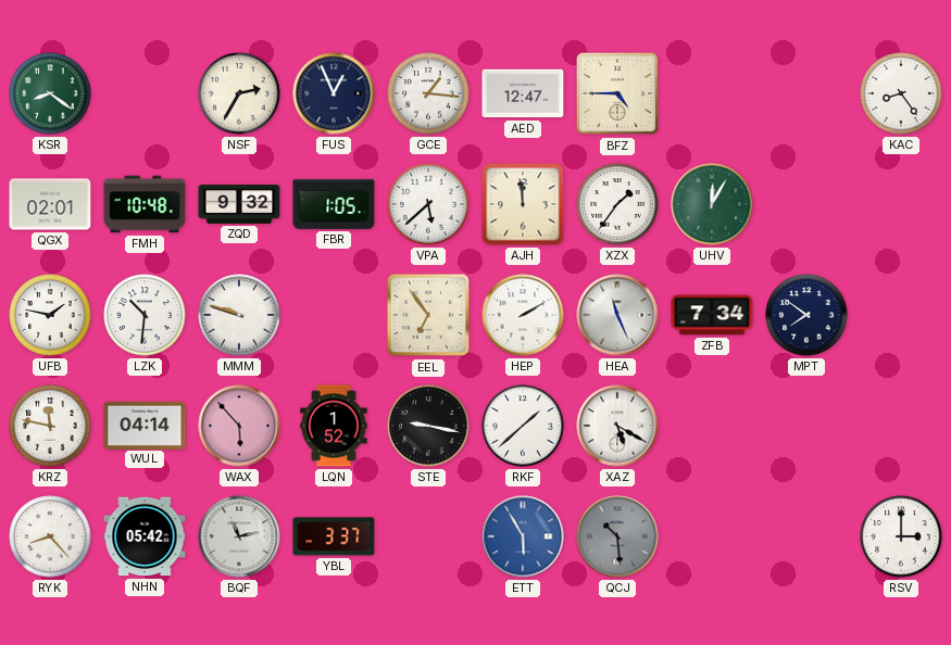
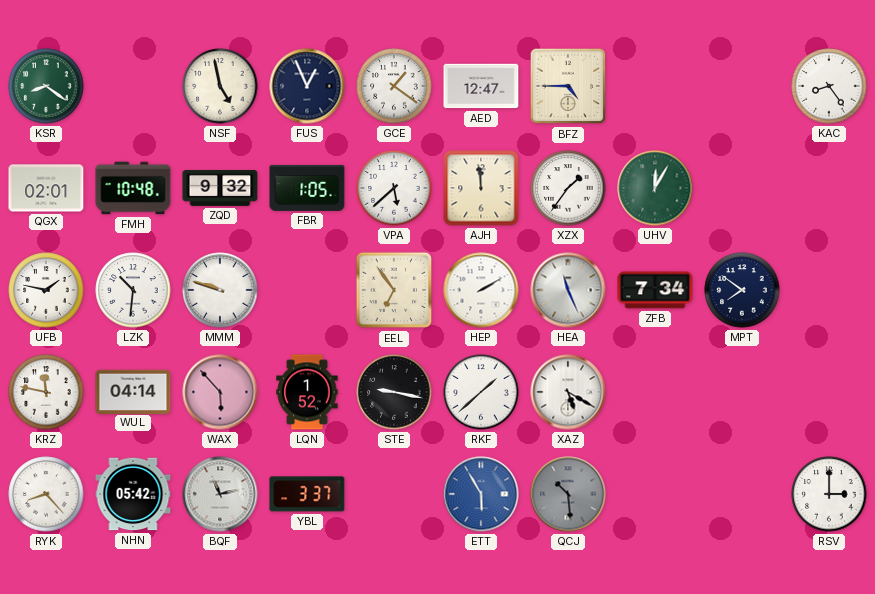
NSF: 2:35 -> 4:58 (220, 86)
GCE: 1:16 -> 1:21 (394, 86)
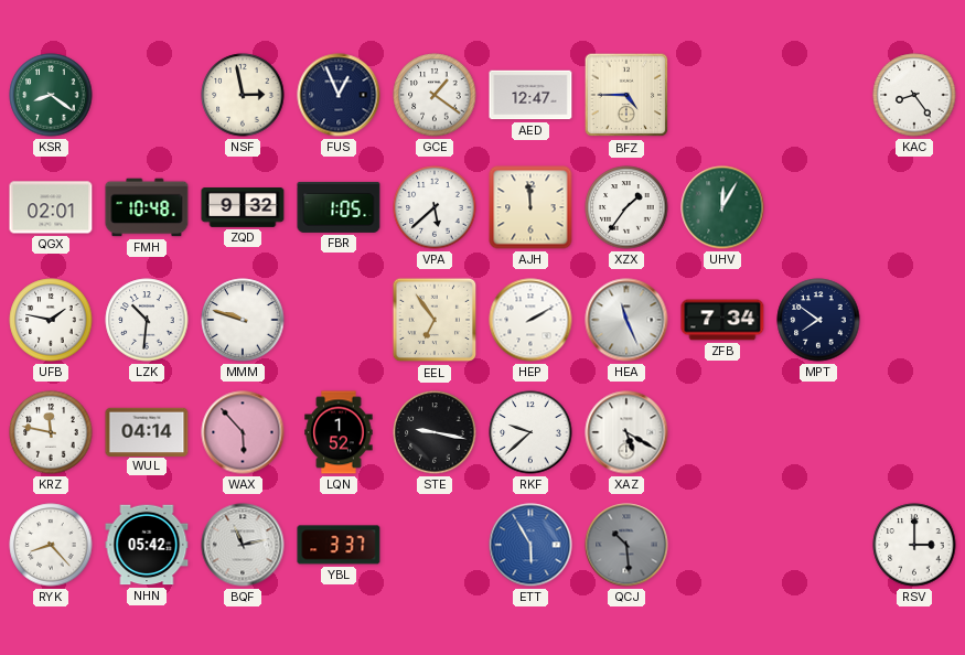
NSF: 4:58 -> 2:58 (243, 95)
RKF: 1:38 -> 9:38 (530, 432)
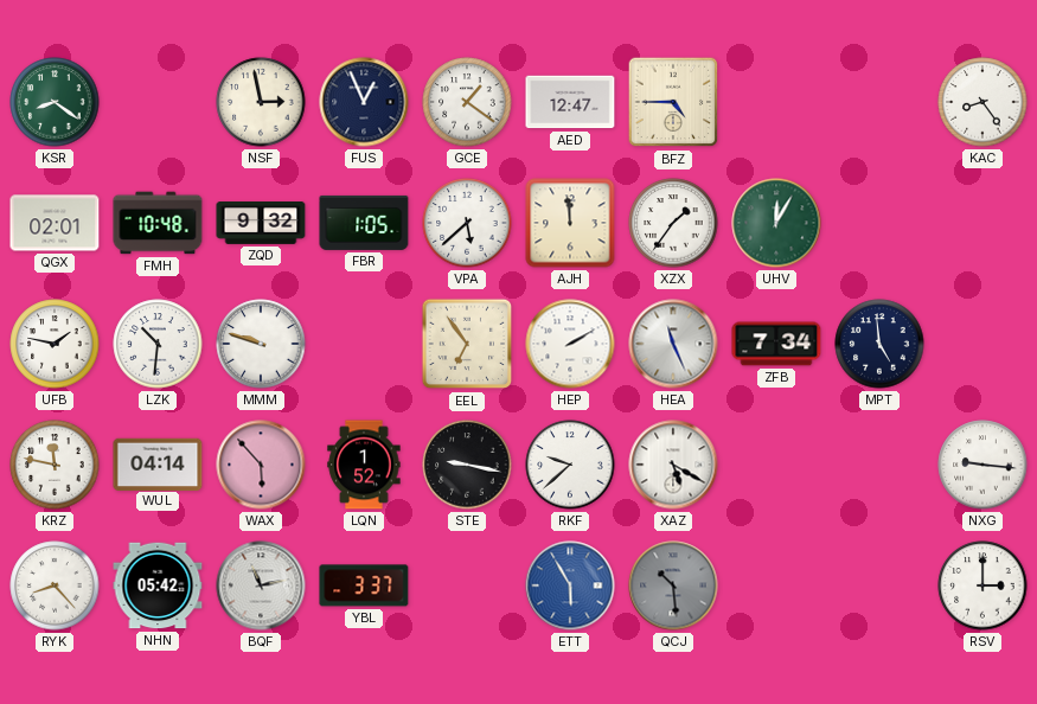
MPT: 7:51 -> 4:59 (879, 344)
NXG: none -> 9:16 (982, 465)
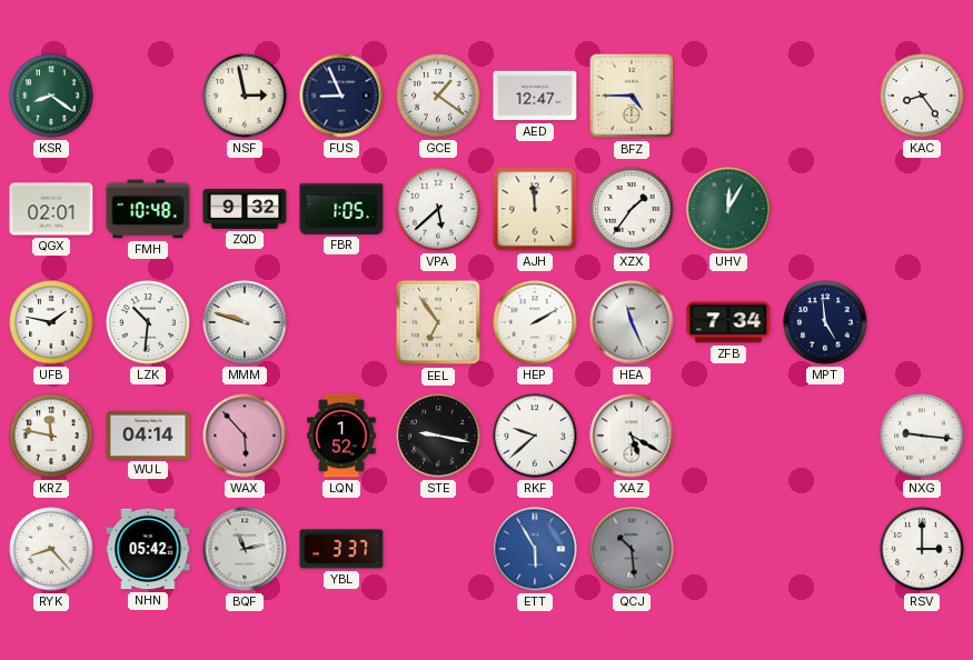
FUS: 12:56 -> 8:56 (341, 96)
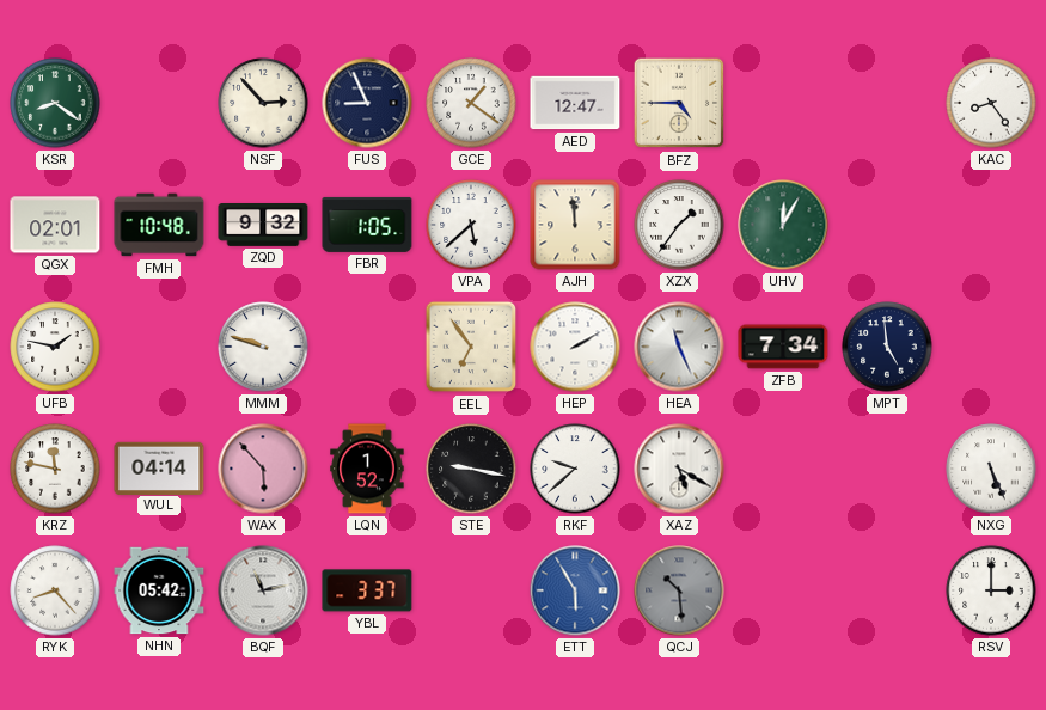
NSF: 2:58 -> 2:53 (263, 103)
LZK: 10:31 -> none (148, 322)
NXG: 9:16 -> 5:26 (991, 469)
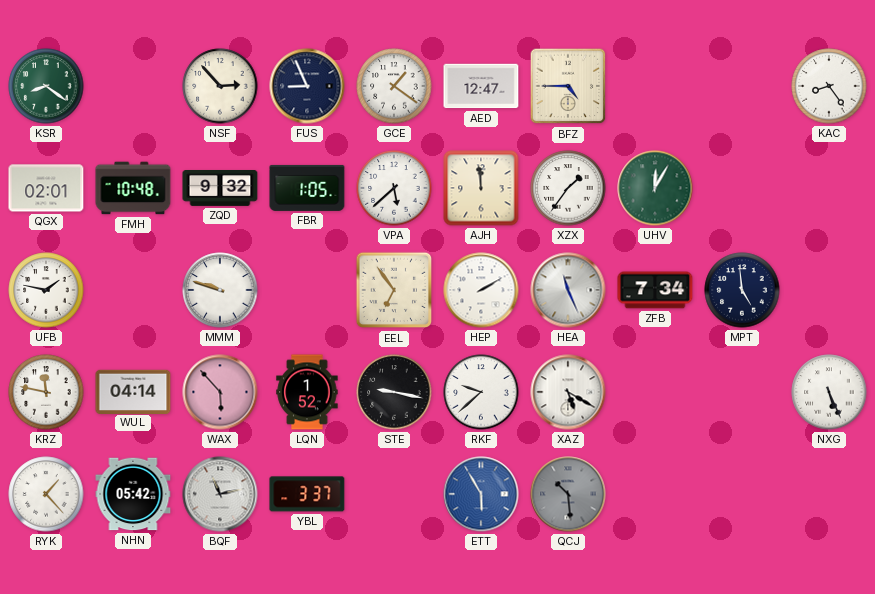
RYK: 8:23 -> 1:23 (46, 494)
RSV: 3:00 -> none (991, 590)
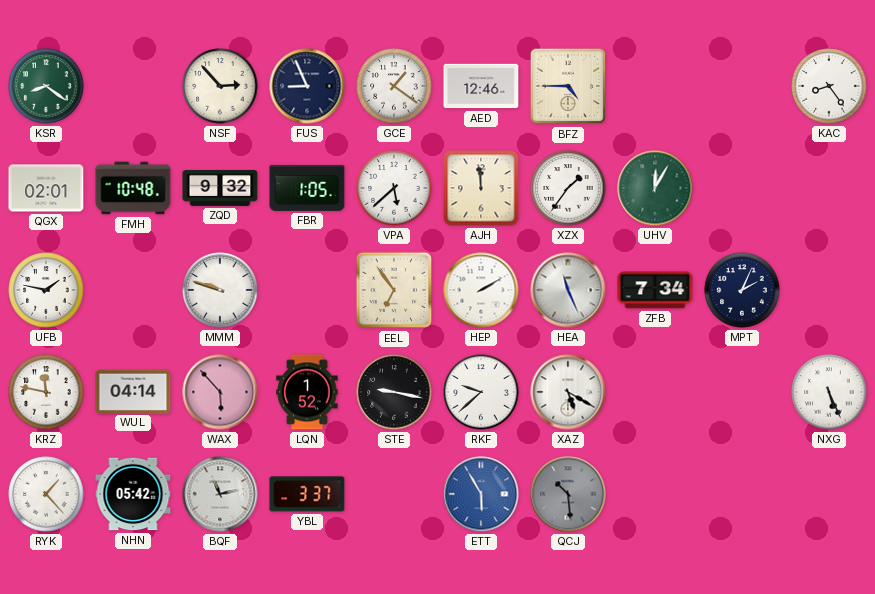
AED: 12:47 -> 12:46 (481, 86)
MPT: 4:59 -> 2:04 (742, 290)
